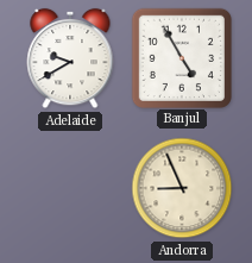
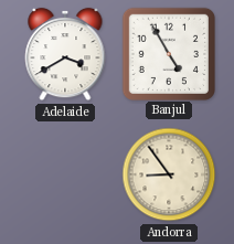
Adelaide: 9:40 -> 3:40 (65, 54)
Andorra: 8:56 -> 8:54 (169, 174)
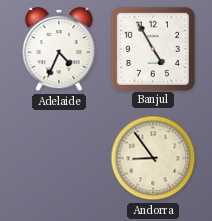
Adelaide: 3:40 -> 4:34 (59, 49)
